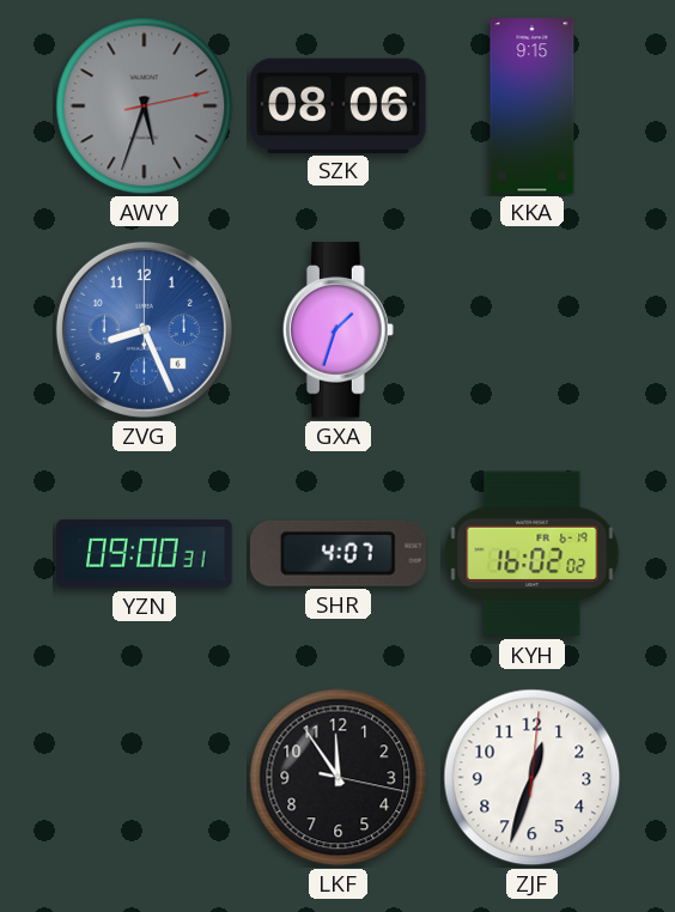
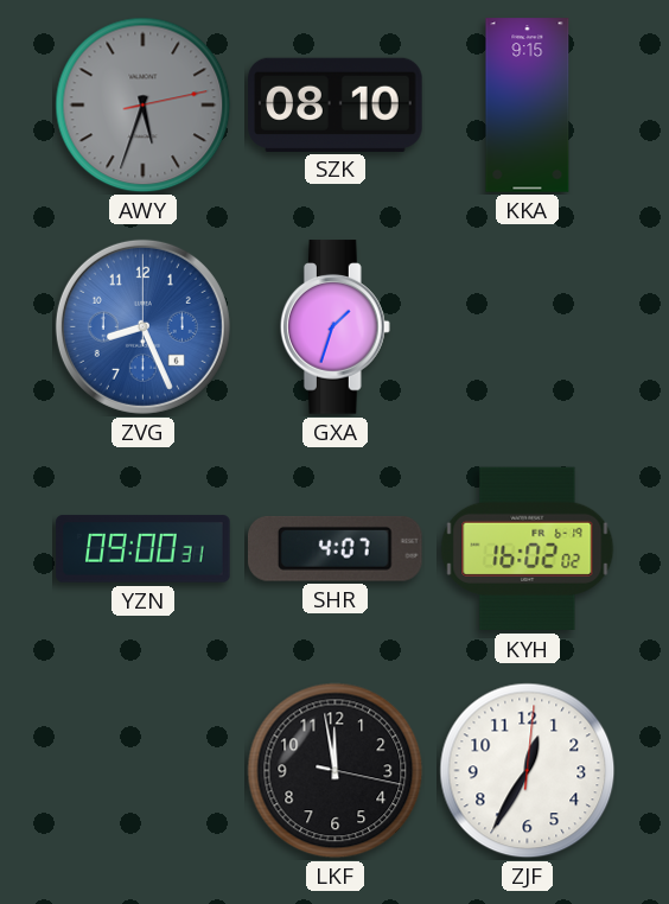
SZK: 08:06 -> 08:10 (336, 104)
LKF: 11:54 -> 11:58 (336, 771)
ZJF: 12:33 -> 12:35 (528, 771)
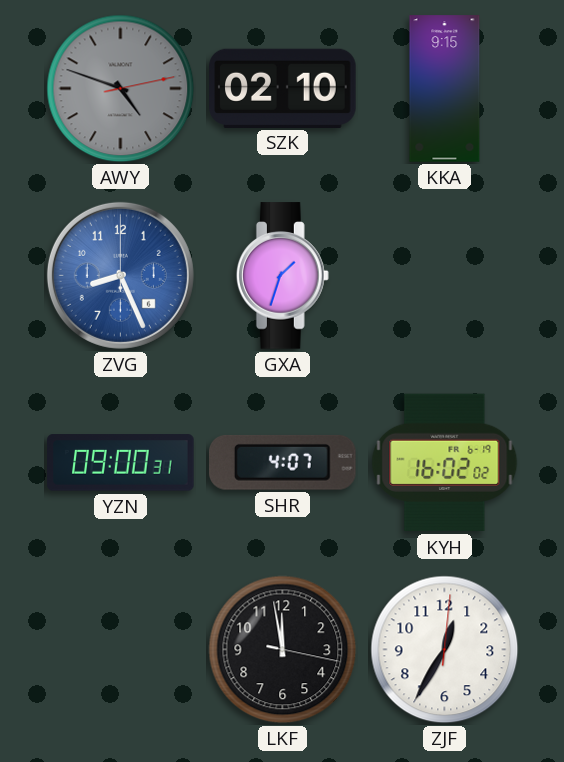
AWY: 5:33 -> 4:48 (121, 89)
SZK: 08:10 -> 02:10 (283, 88)
